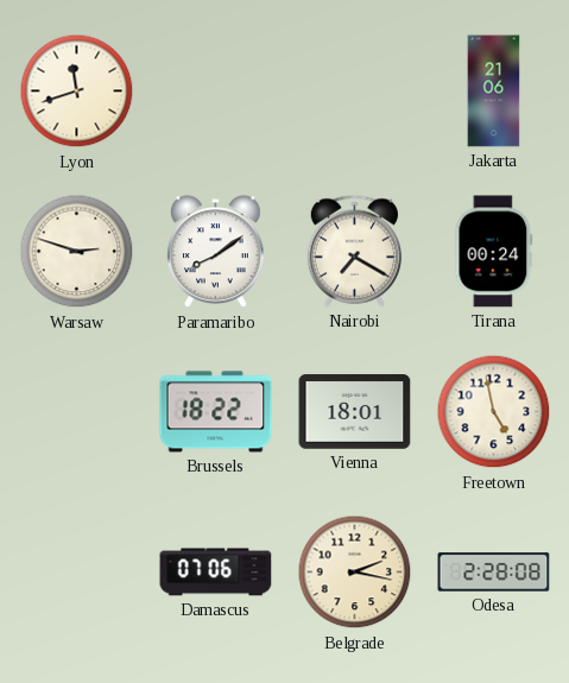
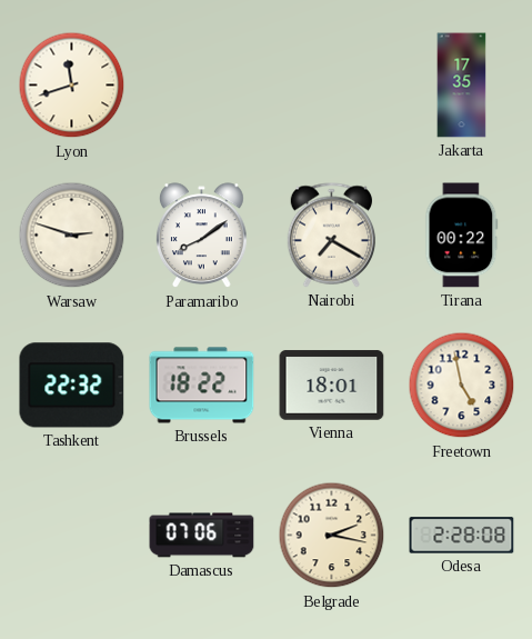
Jakarta: 21:06 -> 17:35 (462, 86)
Tirana: 00:24 -> 00:22 (462, 236)
Tashkent: none -> 22:32 (72, 386)
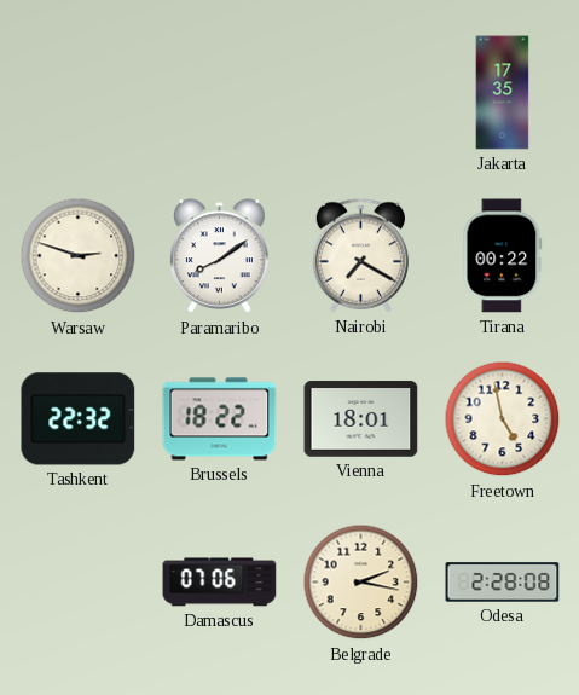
Lyon: 11:42 -> none (72, 86)
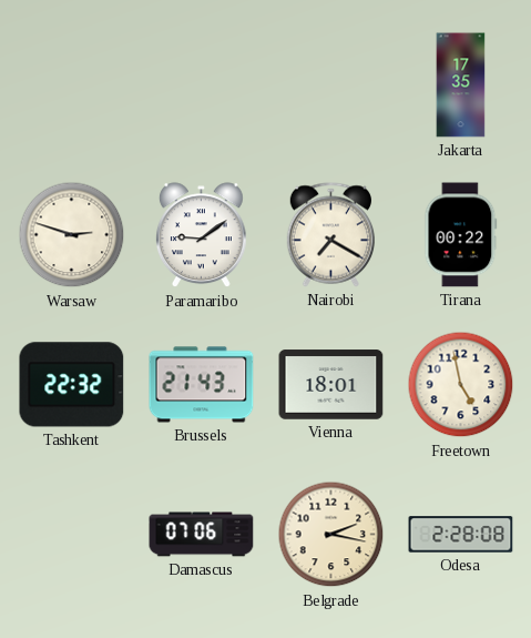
Paramaribo: 8:09 -> 9:09 (202, 235)
Brussels: 18:22 -> 21:43 (202, 385)
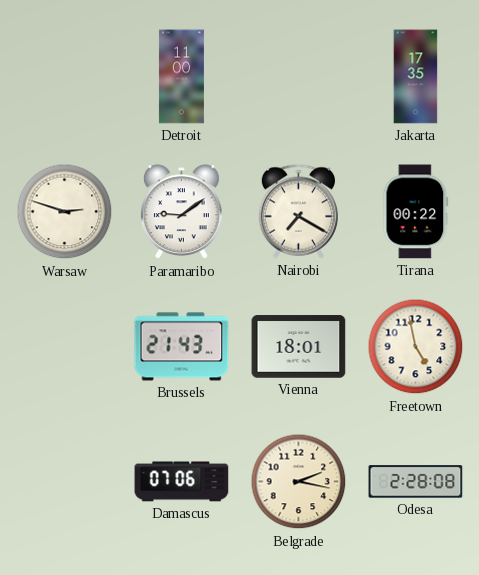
Detroit: none -> 11:00 (181, 77)
Tashkent: 22:32 -> none (72, 385)
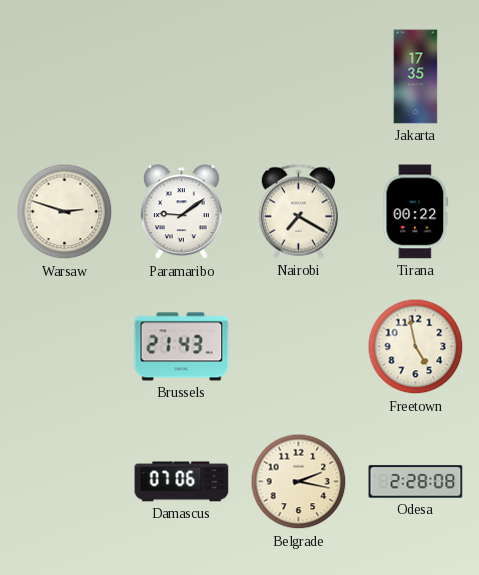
Detroit: 11:00 -> none (181, 77)
Vienna: 18:01 -> none (299, 347)
